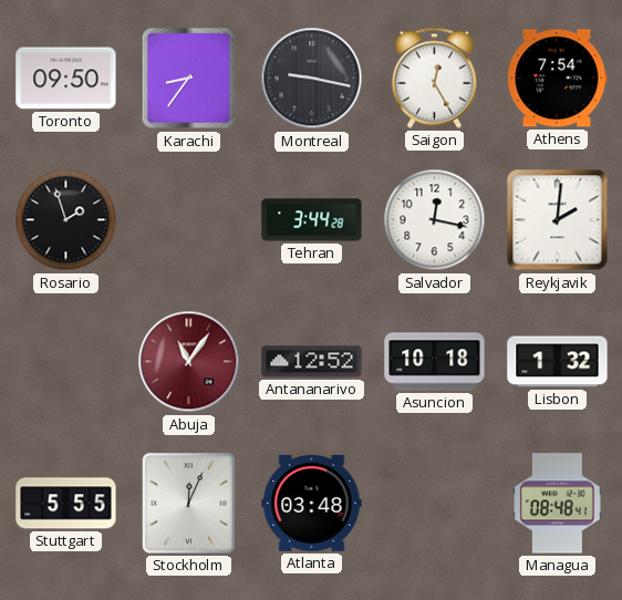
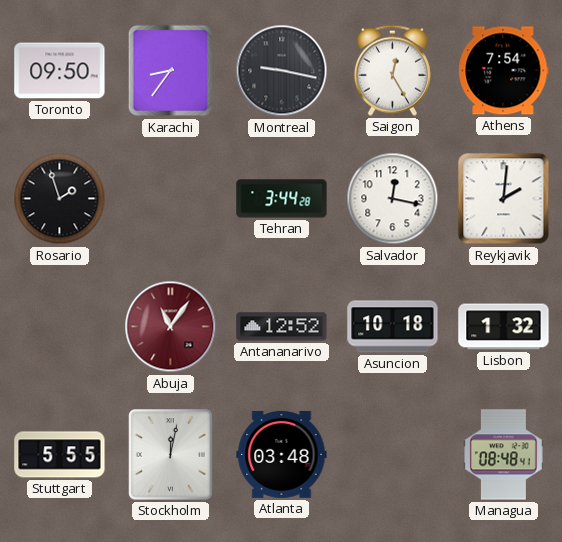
Stockholm: 12:04 -> 12:02 (171, 455)
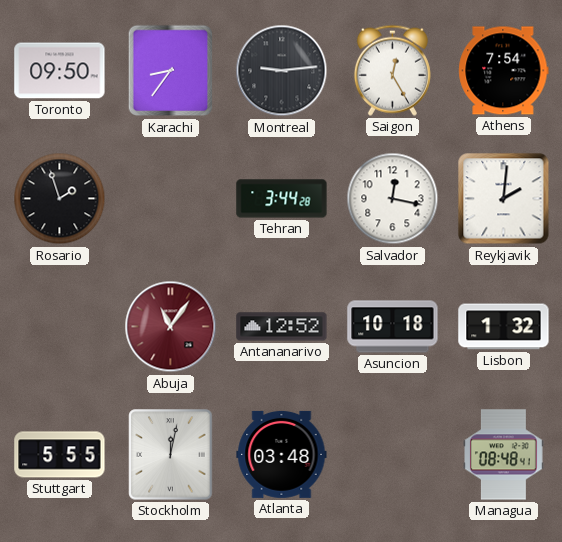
Montreal: 9:17 -> 9:14 (282, 71)
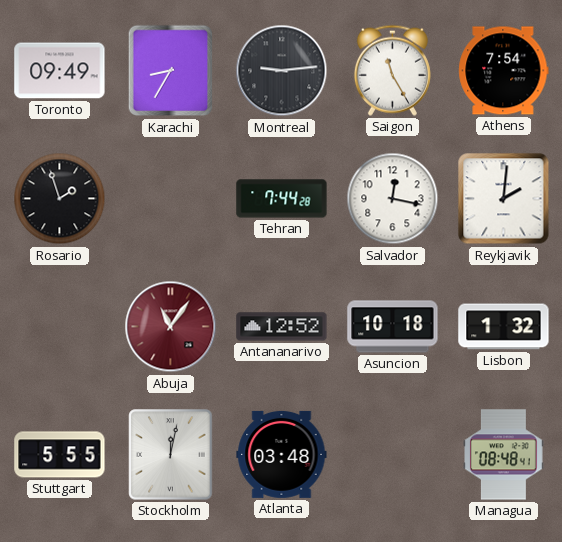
Toronto: 09:50 -> 09:49 (60, 71)
Karachi: 8:36 -> 8:35 (171, 71)
Saigon: 12:25 -> 11:25 (392, 70)
Tehran: 3:44 -> 7:44 (282, 199)
